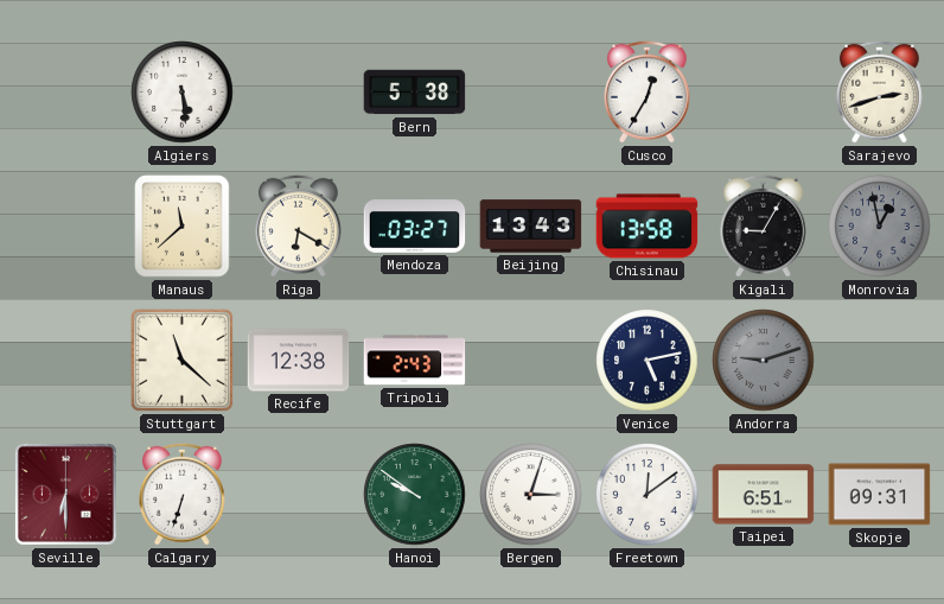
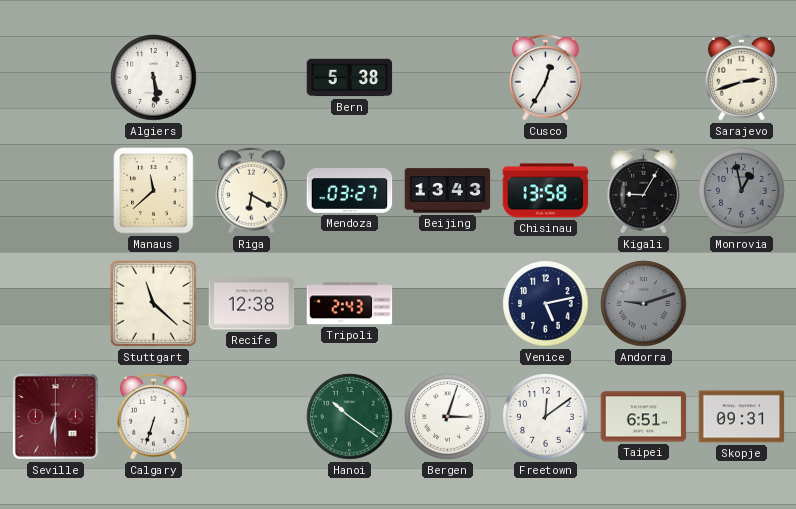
Hanoi: 9:51 -> 10:21 (350, 417)
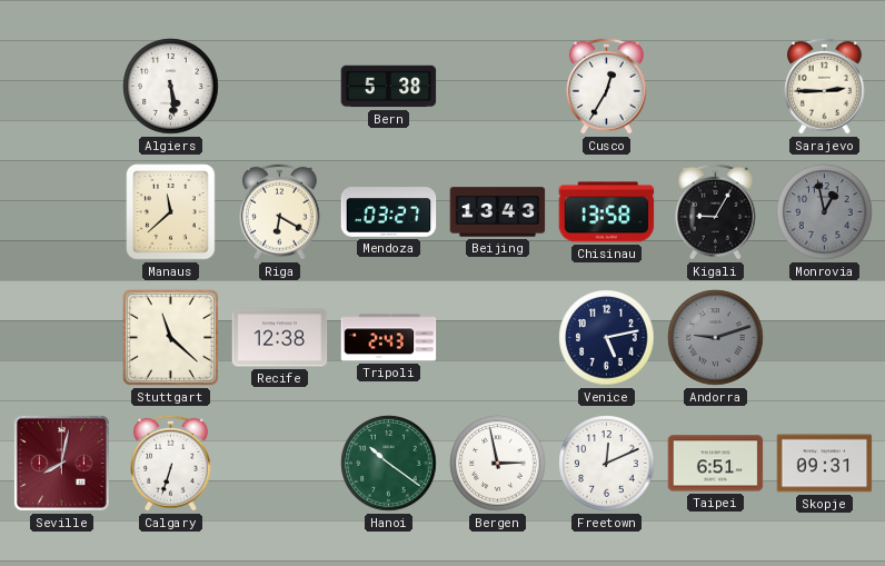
Sarajevo: 2:42 -> 2:45 (825, 86)
Seville: 6:30 -> 8:02 (61, 463)
Bergen: 3:03 -> 2:58 (498, 464)
Freetown: 12:09 -> 12:11 (607, 464)
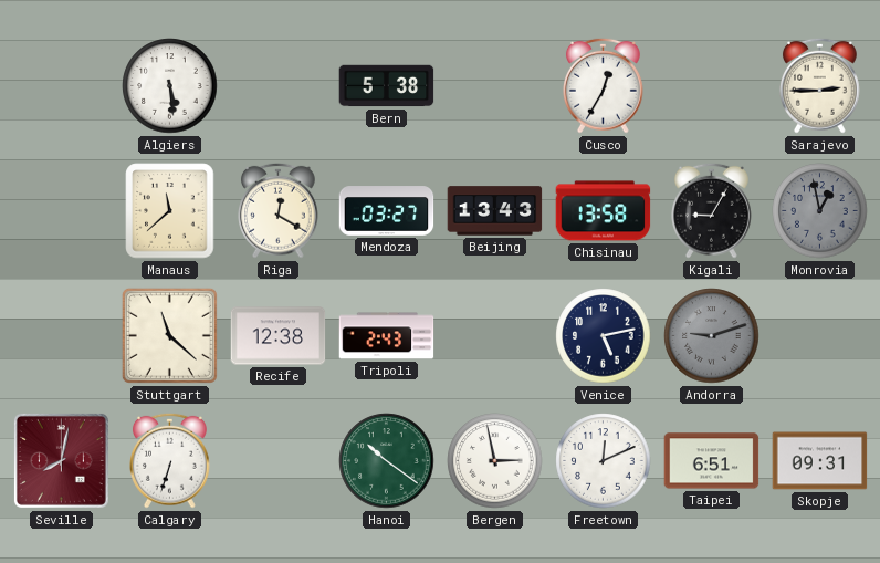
Riga: 6:20 -> 12:20 (279, 210)
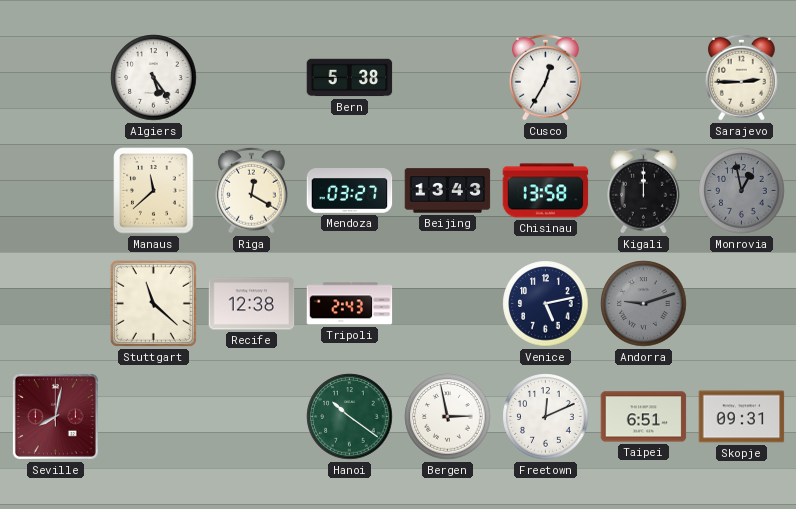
Algiers: 5:29 -> 5:24 (154, 78)
Kigali: 9:05 -> 12:00 (644, 190)
Calgary: 6:33 -> none (170, 460)
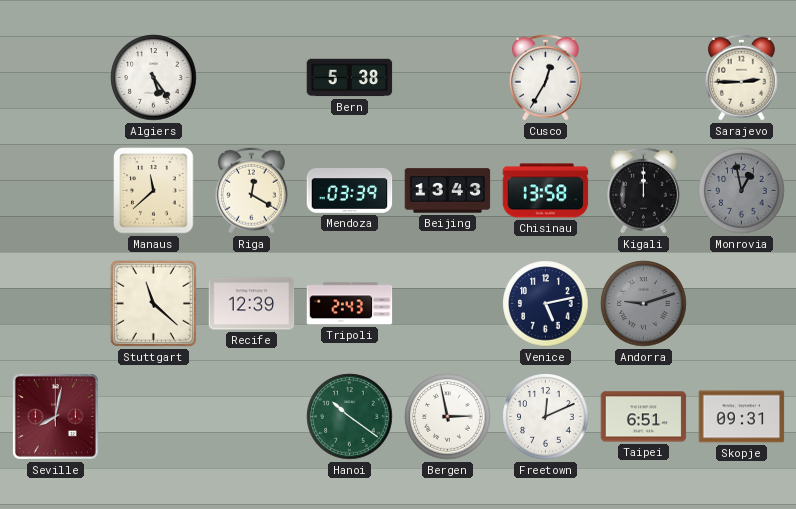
Mendoza: 03:27 -> 03:39 (350, 191)
Recife: 12:38 -> 12:39 (252, 304)
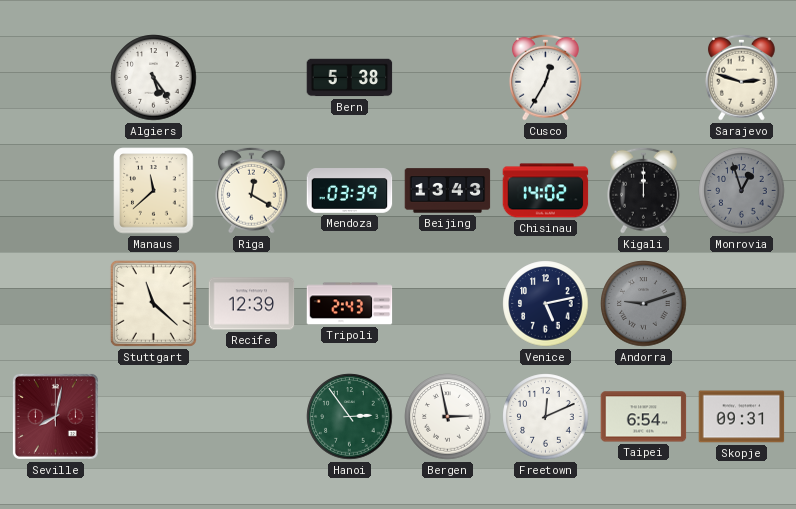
Sarajevo: 2:45 -> 2:48 (742, 77)
Chisinau: 13:58 -> 14:02 (546, 191)
Monrovia: 12:58 -> 12:57 (742, 191)
Hanoi: 10:21 -> 2:54 (350, 417)
Taipei: 6:51 -> 6:54 (644, 417)
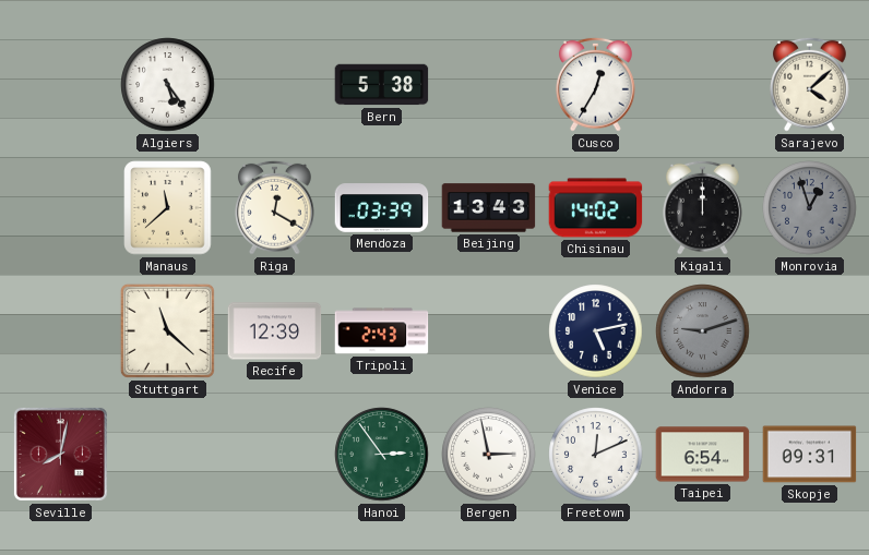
Sarajevo: 2:48 -> 4:08 (810, 84)
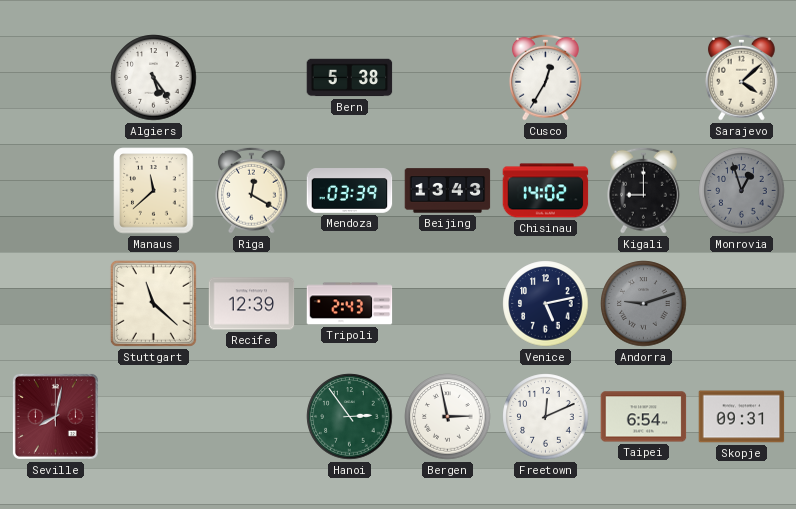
Kigali: 12:00 -> 9:00 (644, 190)
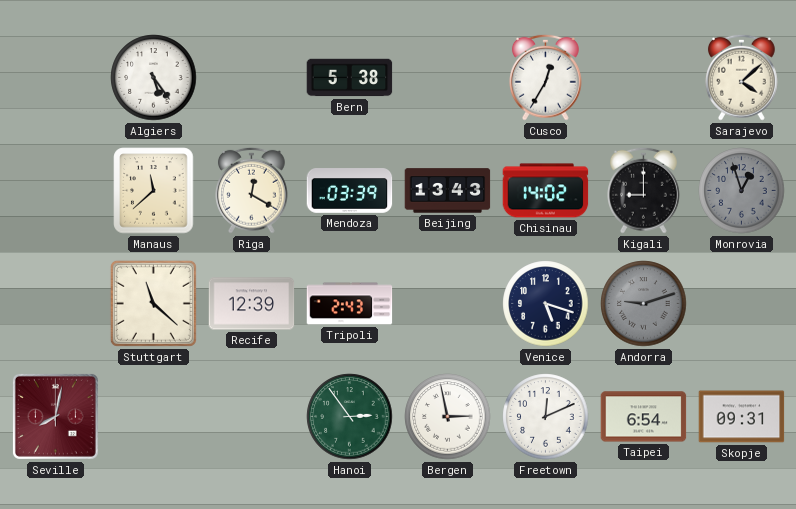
Venice: 5:13 -> 5:18 (546, 304)
